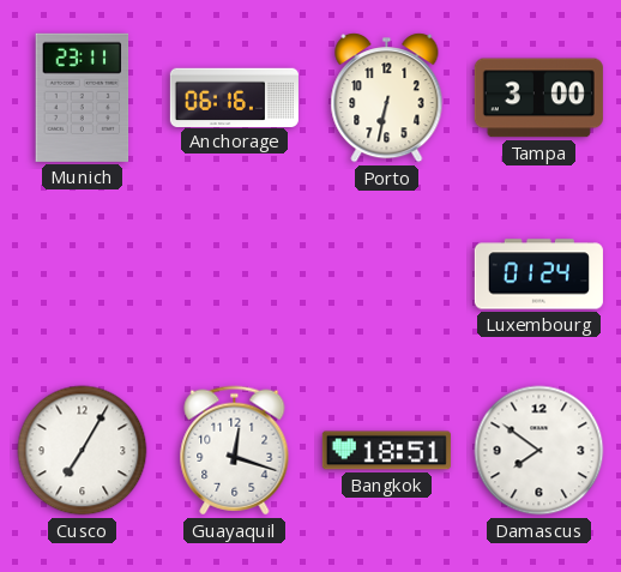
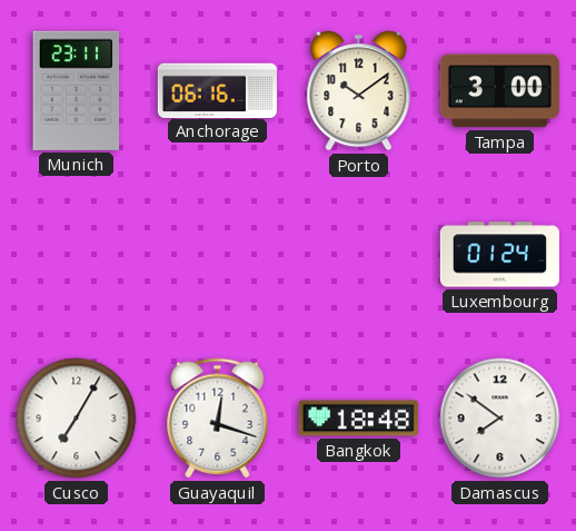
Porto: 6:32 -> 10:09 (359, 91)
Bangkok: 18:51 -> 18:48 (358, 419)
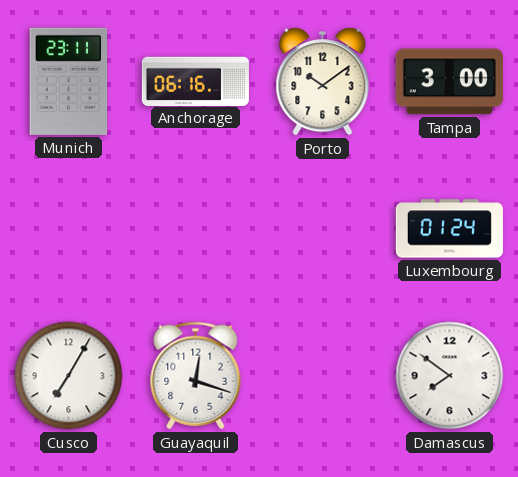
Bangkok: 18:48 -> none (358, 419)
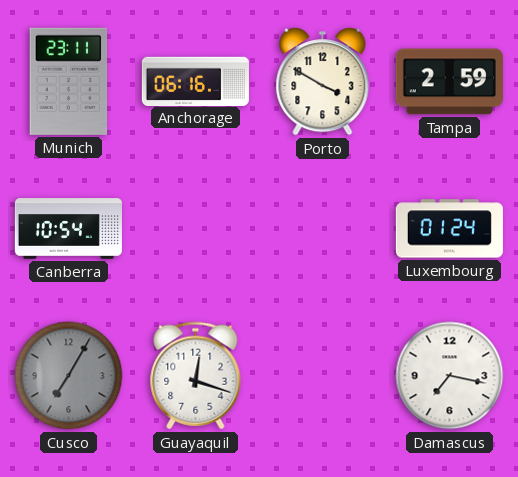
Porto: 10:09 -> 3:50 (323, 82)
Tampa: 3:00 -> 2:59 (449, 82)
Canberra: none -> 10:54 (68, 229)
Cusco dial: white -> grey (69, 376)
Damascus: 7:51 -> 7:17 (450, 376)
